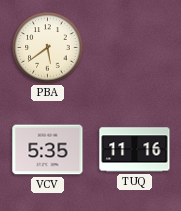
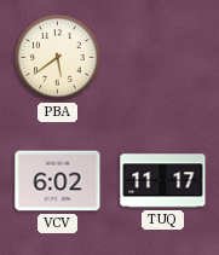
VCV: 5:35 -> 6:02 (58, 181)
TUQ: 11:16 -> 11:17 (163, 181)
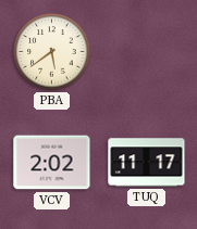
VCV: 6:02 -> 2:02 (52, 163)
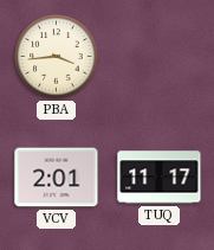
PBA: 5:39 -> 3:44 (57, 57)
VCV: 2:02 -> 2:01 (57, 178)
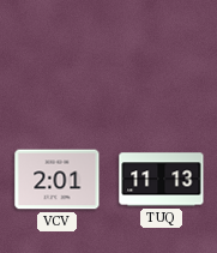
PBA: 3:44 -> none (57, 57)
TUQ: 11:17 -> 11:13 (162, 180)
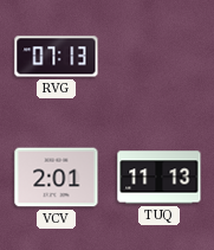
RVG: none -> 07:13 (57, 57)
